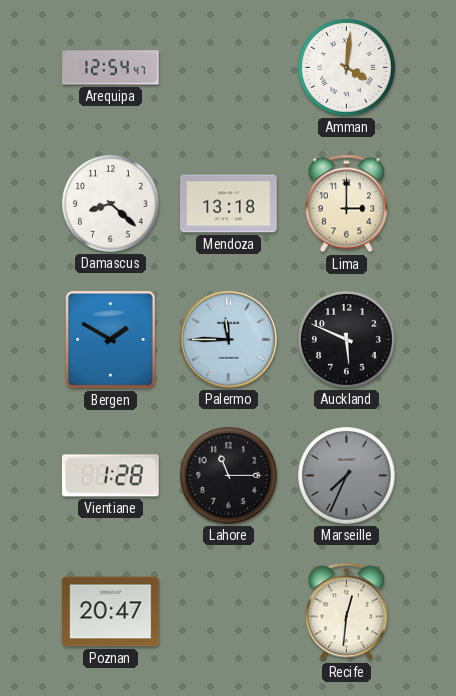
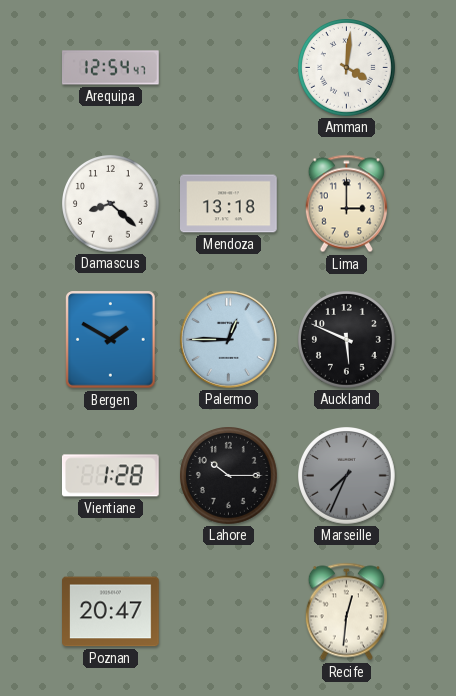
Palermo: 11:45 -> 12:45 (228, 339)
Lahore: 11:15 -> 10:15 (229, 476)
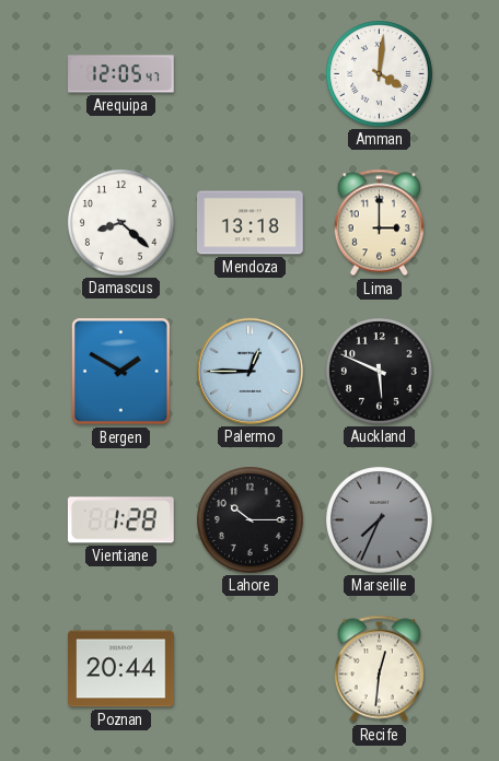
Arequipa: 12:54 -> 12:05 (121, 74)
Poznan: 20:47 -> 20:44 (121, 669)
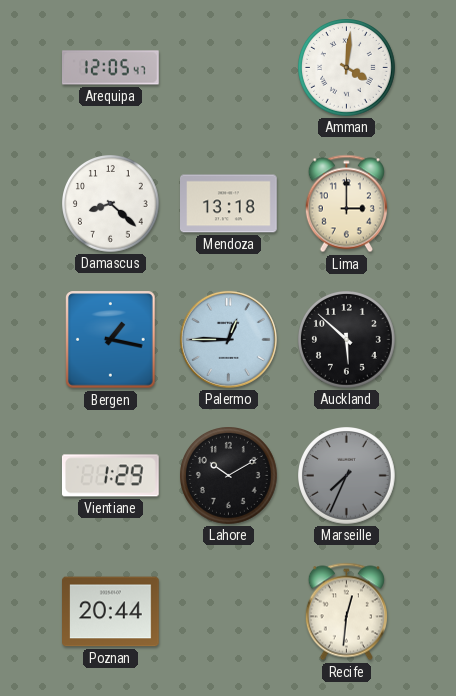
Bergen: 1:50 -> 1:17 (111, 340)
Auckland: 5:49 -> 5:52 (347, 340)
Vientiane: 1:28 -> 1:29 (110, 476)
Lahore: 10:15 -> 10:10 (229, 476)
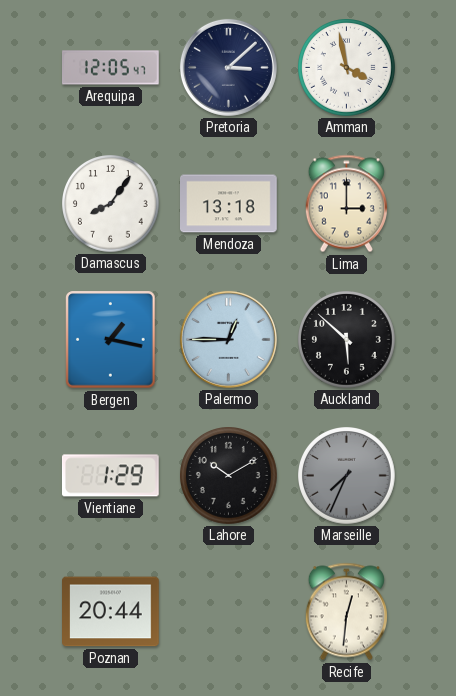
Pretoria: none -> 3:08 (228, 67)
Amman: 4:01 -> 3:58 (347, 68)
Damascus: 8:22 -> 8:06 (111, 204)
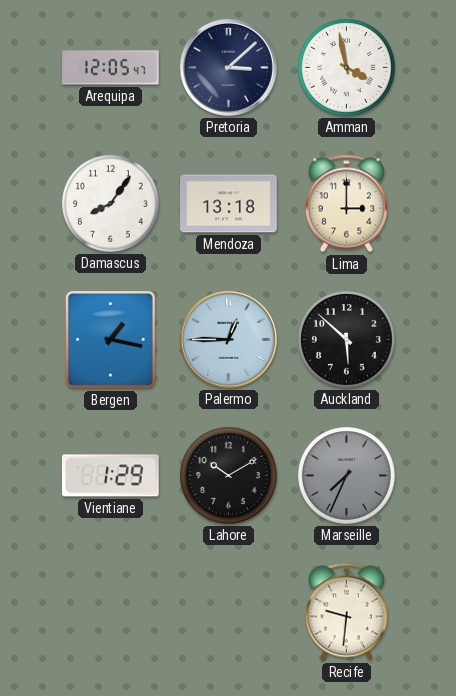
Poznan: 20:44 -> none (111, 612)
Recife: 12:31 -> 9:31 (346, 612)
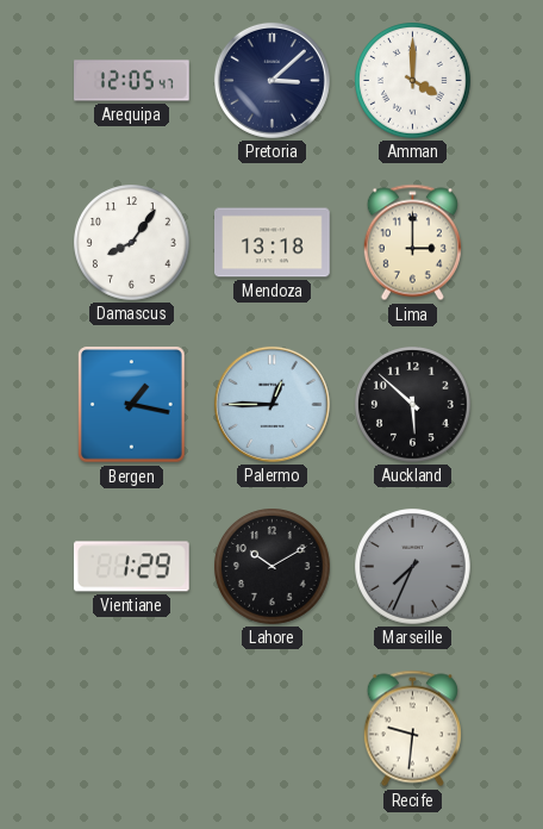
Amman: 3:58 -> 4:00 (413, 81)
